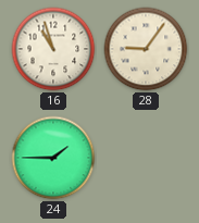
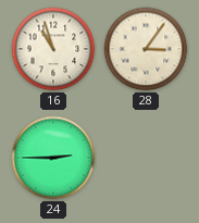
28: 9:06 -> 3:06 (146, 49)
24: 1:45 -> 2:45 (53, 158)
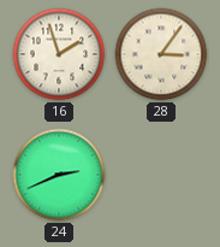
16: 10:57 -> 1:57 (59, 54)
24: 2:45 -> 2:41 (59, 175)
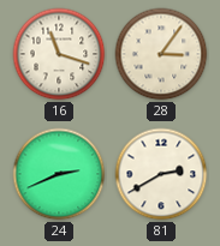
16: 1:57 -> 11:18 (59, 54)
81: none -> 2:40 (161, 174)
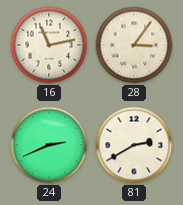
16: 11:18 -> 11:13 (49, 45)
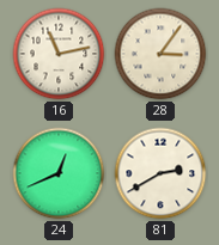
24: 2:41 -> 12:41 (59, 173)
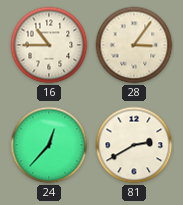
16: 11:13 -> 10:45 (49, 45)
24: 12:41 -> 12:37 (49, 145)
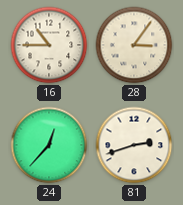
81: 2:40 -> 2:42 (134, 145)
